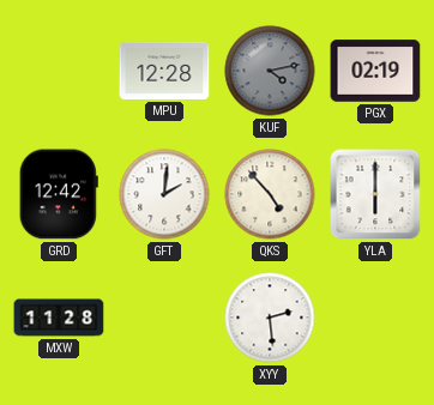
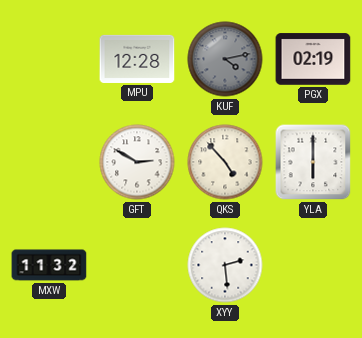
GRD: 12:42 -> none (59, 194)
GFT: 2:01 -> 2:50 (137, 162)
MXW: 11:28 -> 11:32 (49, 265)
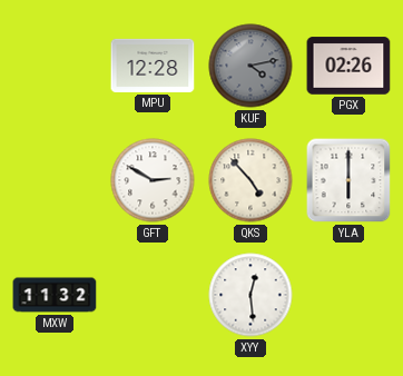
PGX: 02:19 -> 02:26 (348, 66)
XYY: 2:29 -> 12:29 (250, 295)
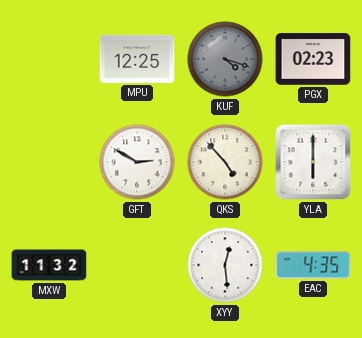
MPU: 12:28 -> 12:25 (137, 59)
KUF: 4:13 -> 4:18 (225, 59)
PGX: 02:26 -> 02:23 (313, 59)
EAC: none -> 4:35 (313, 265)
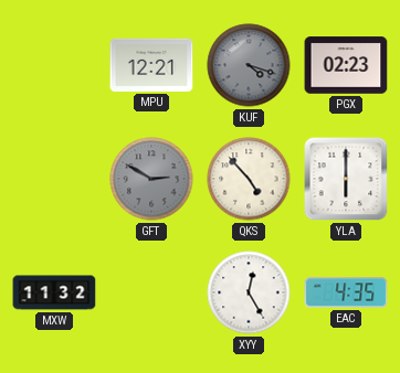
MPU: 12:25 -> 12:21 (151, 65)
GFT dial: white -> grey (151, 179)
XYY: 12:29 -> 12:25 (249, 292)
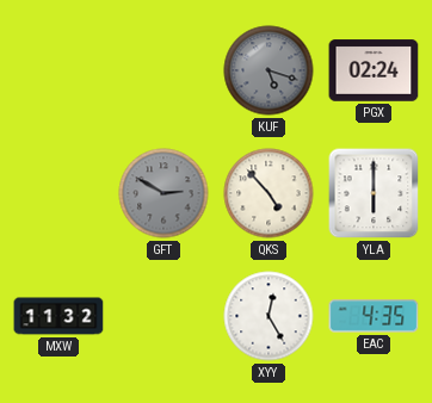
MPU: 12:21 -> none (151, 65)
KUF: 4:18 -> 5:18 (269, 70)
PGX: 02:23 -> 02:24 (374, 70)
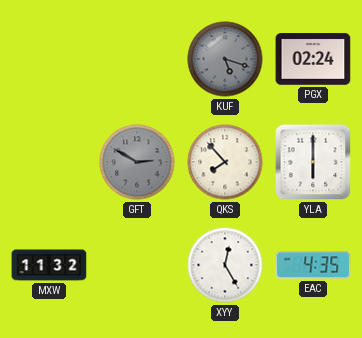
QKS: 4:53 -> 7:53 (225, 162)
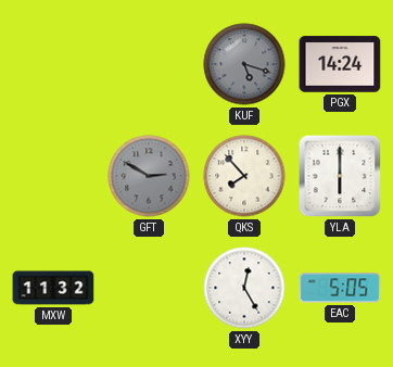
PGX: 02:24 -> 14:24 (340, 64)
EAC: 4:35 -> 5:05 (340, 288)
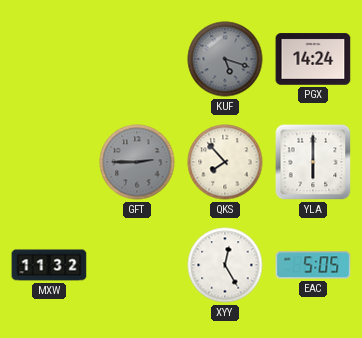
GFT: 2:50 -> 2:45 (137, 162)
